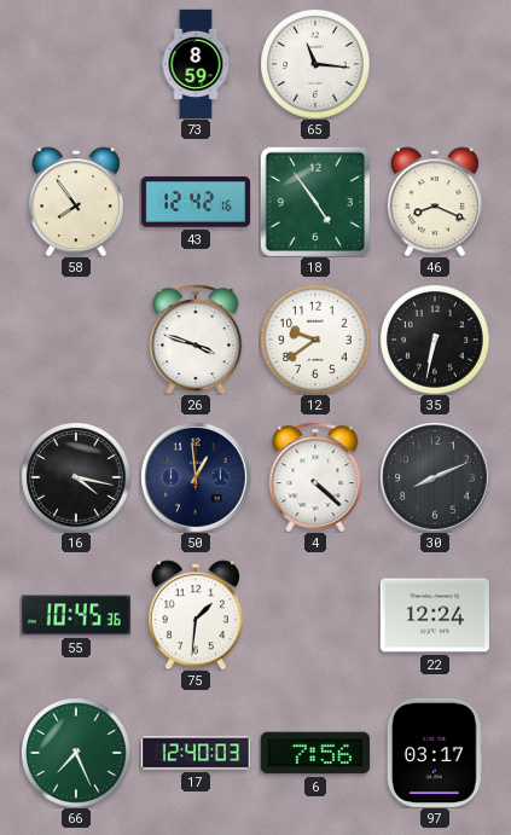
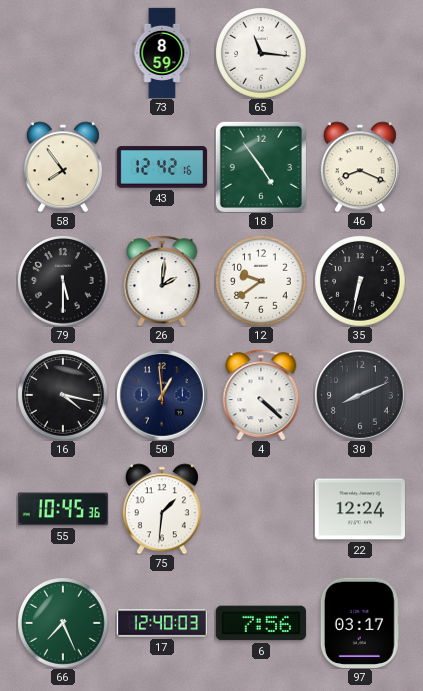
79: none -> 5:30 (63, 281)
26: 3:48 -> 2:01 (162, 281)
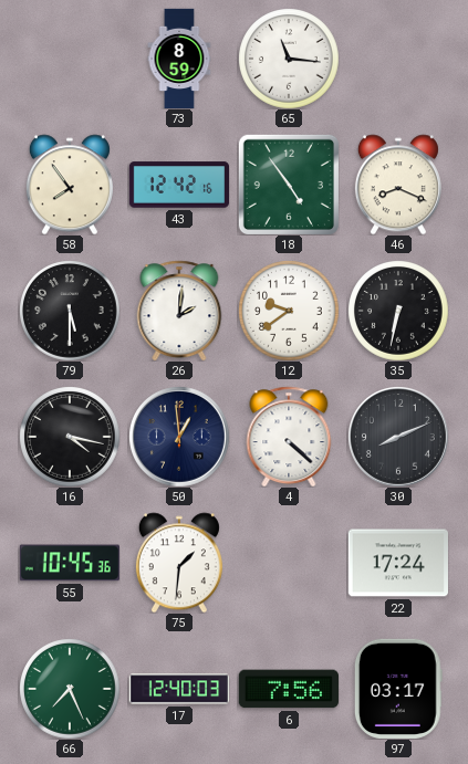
22: 12:24 -> 17:24 (398, 563)
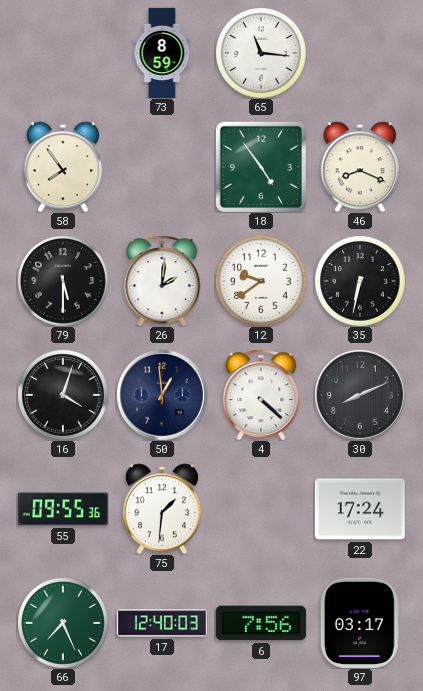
43: 12:42 -> none (178, 185)
16: 4:17 -> 4:03 (63, 395)
55: 10:45 -> 09:55 (63, 509)
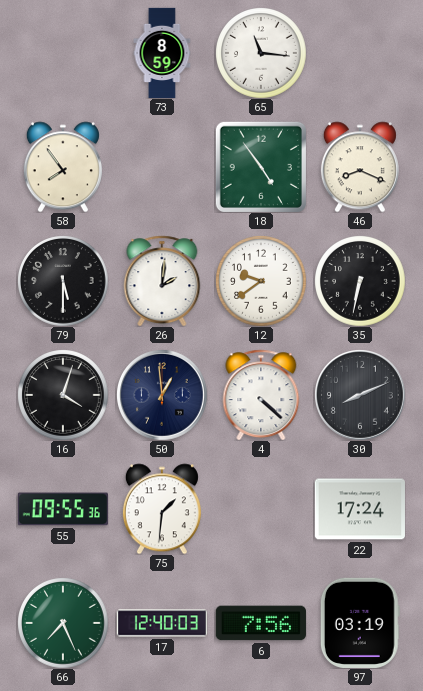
97: 03:17 -> 03:19 (360, 623)
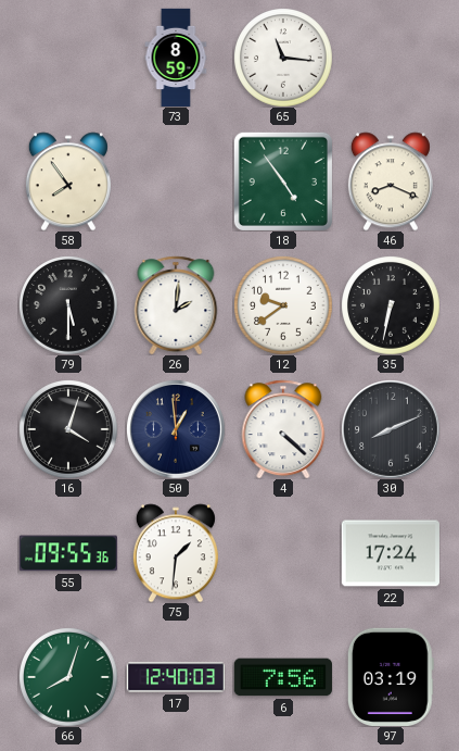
66: 7:26 -> 8:03 (68, 677)
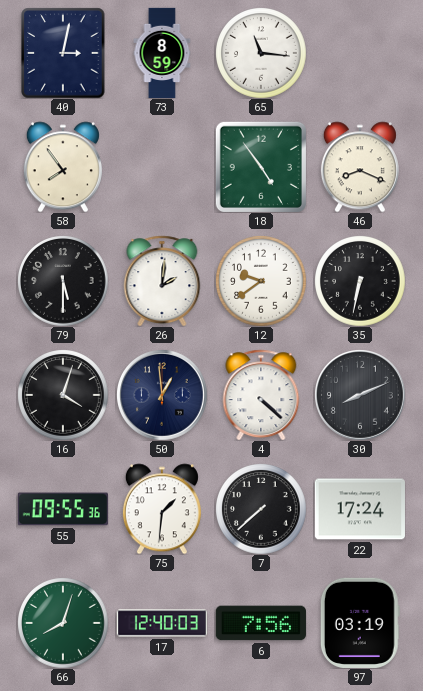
40: none -> 3:02 (63, 53)
7: none -> 7:38 (261, 509)
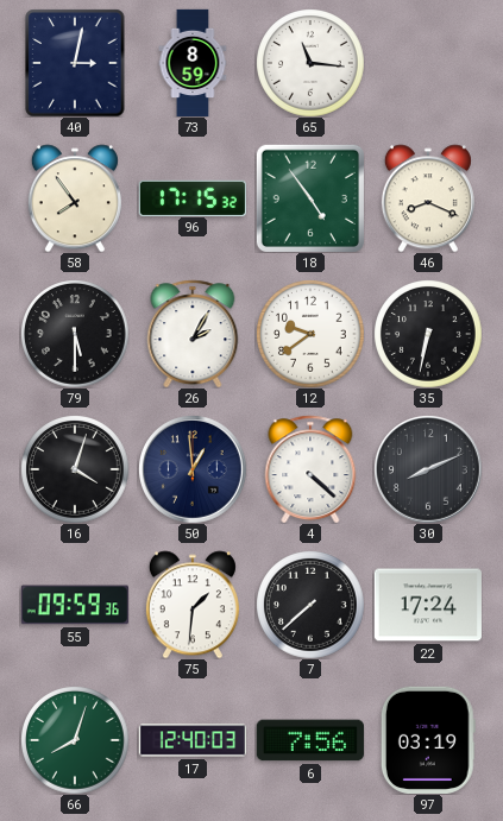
96: none -> 17:15 (193, 197)
26: 2:01 -> 2:05 (193, 334)
55: 09:55 -> 09:59 (75, 605)
